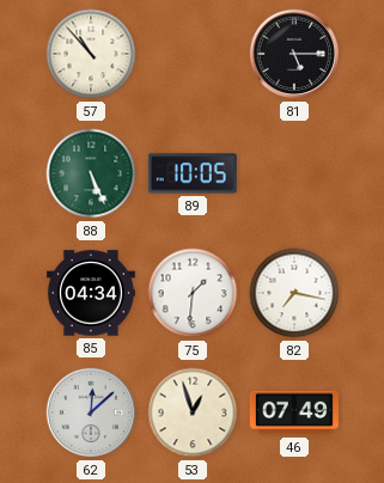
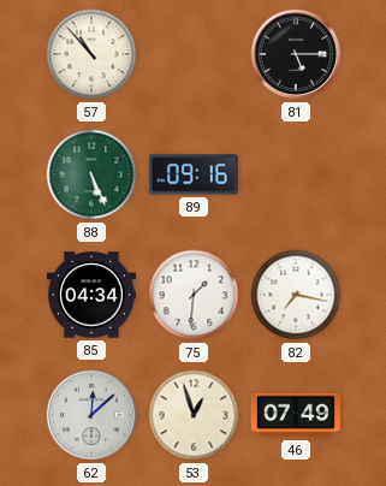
89: 10:05 -> 09:16 (194, 174)
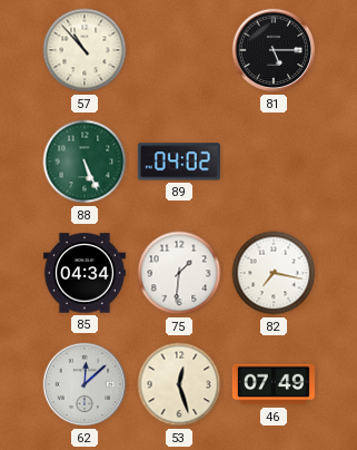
89: 09:16 -> 04:02 (179, 162)
53: 12:57 -> 12:27 (179, 384)
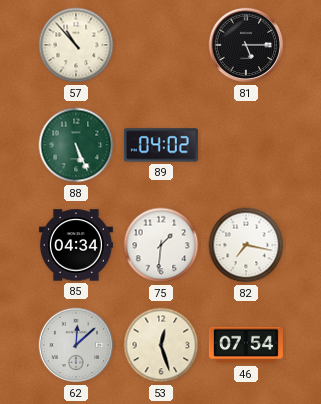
46: 07:49 -> 07:54 (246, 345)
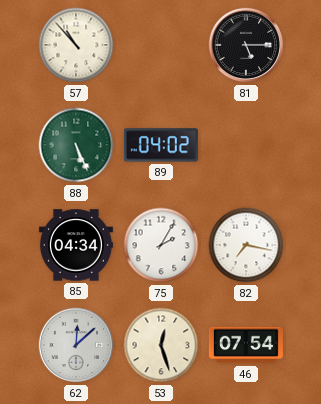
75: 1:31 -> 2:05 (161, 245)
